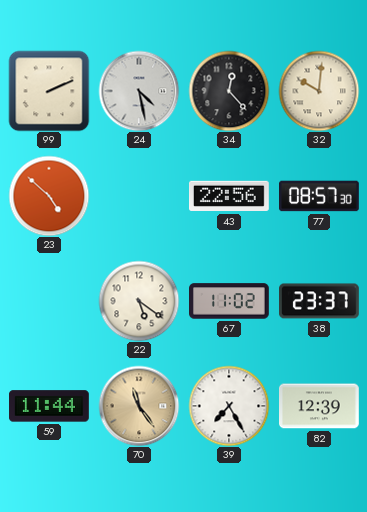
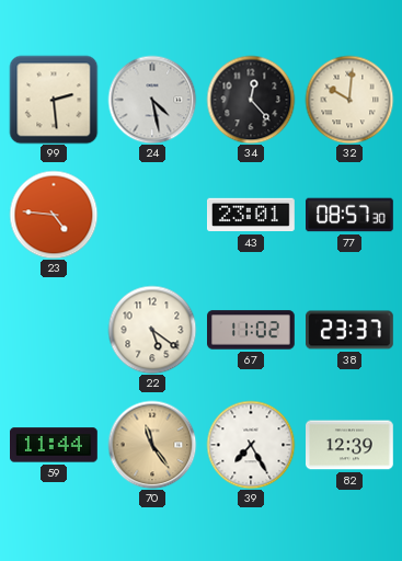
99: 2:11 -> 2:29 (54, 100)
23: 4:52 -> 4:46 (54, 215)
43: 22:56 -> 23:01 (252, 215)
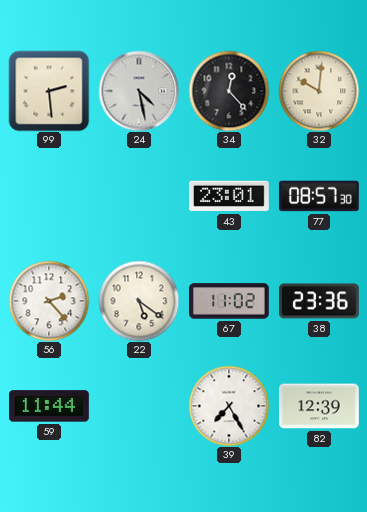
23: 4:46 -> none (54, 215)
56: none -> 2:23 (49, 301)
38: 23:37 -> 23:36 (320, 301)
70: 11:24 -> none (152, 445)
